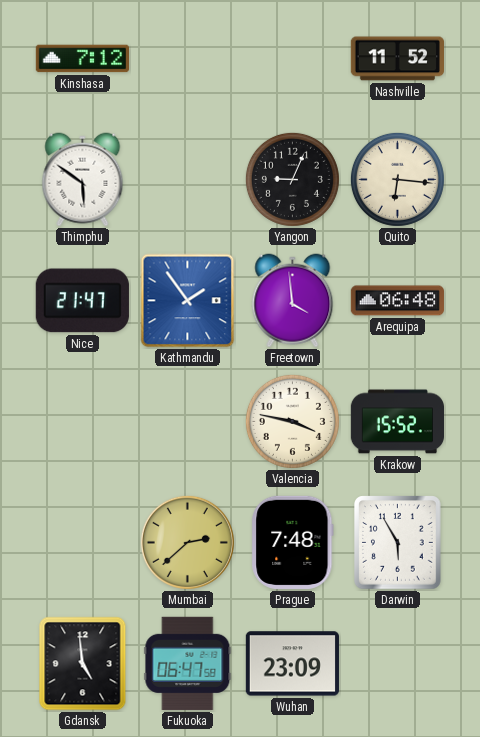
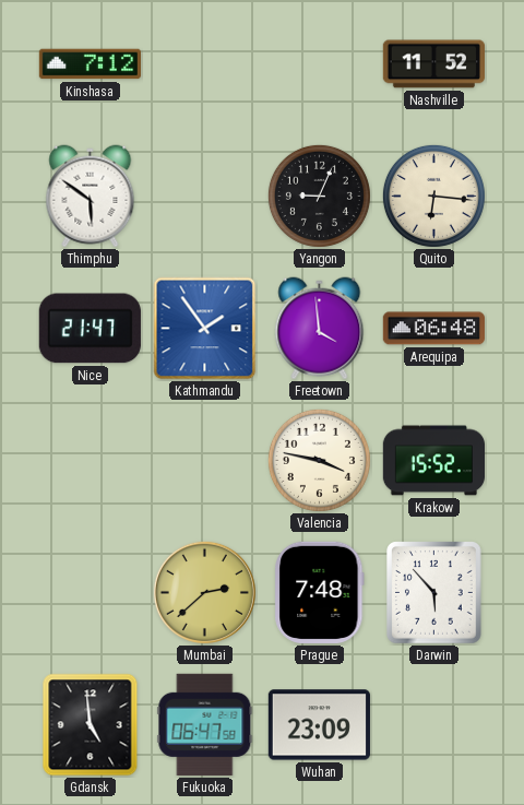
Darwin: 5:55 -> 5:53 (434, 593)
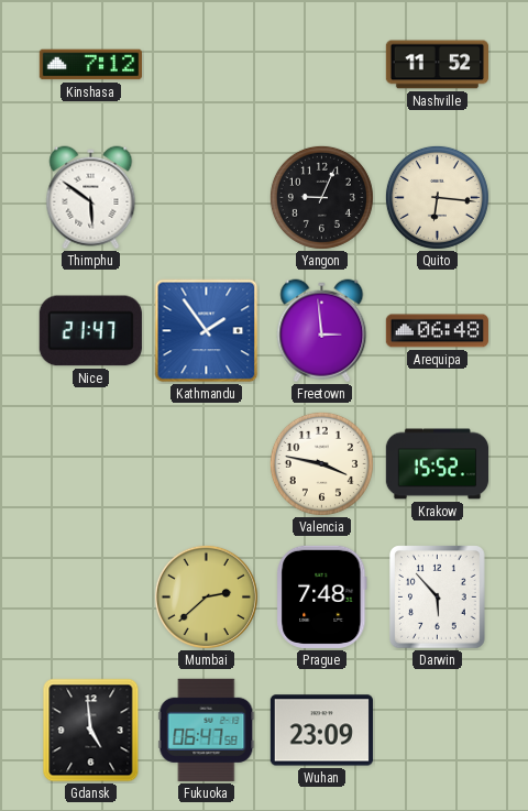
Freetown: 3:59 -> 2:59 (322, 331)
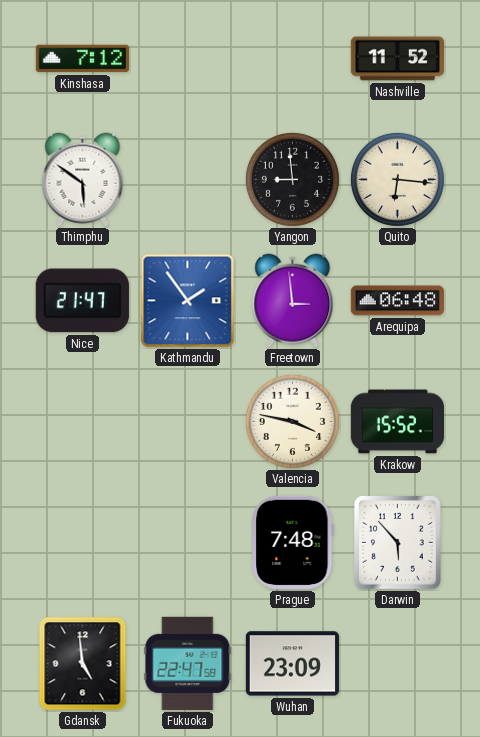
Yangon: 9:04 -> 8:59 (292, 179)
Mumbai: 2:38 -> none (206, 596)
Fukuoka: 06:47 -> 22:47 (188, 663)
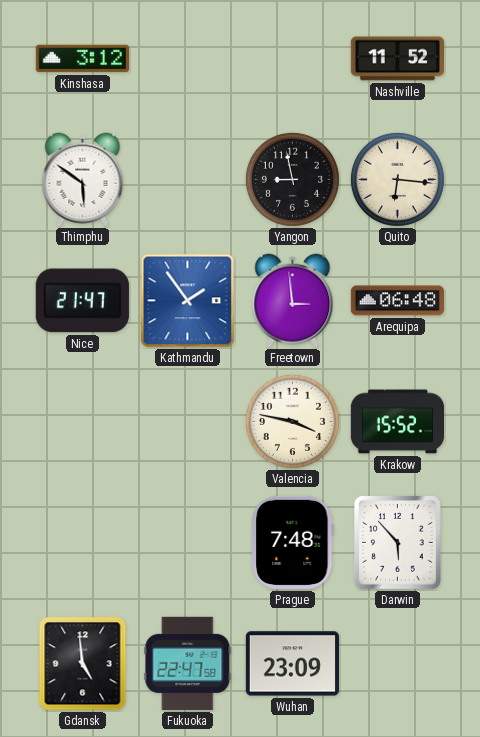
Kinshasa: 7:12 -> 3:12 (82, 59)
Yangon: 8:59 -> 8:58 (292, 179)
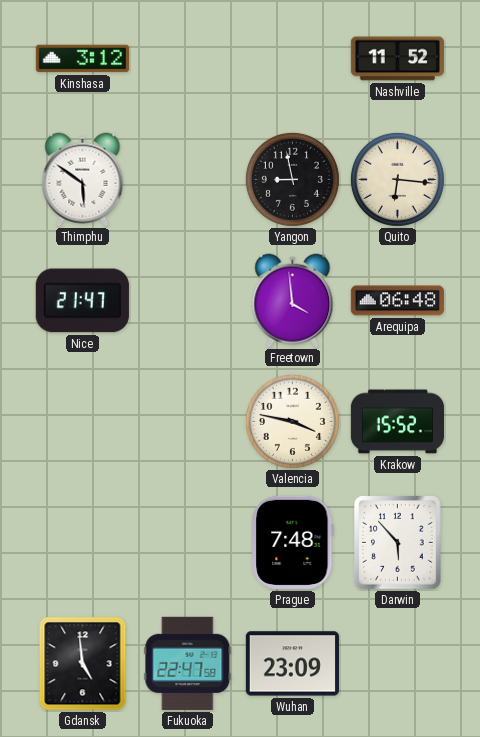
Kathmandu: 1:54 -> none (188, 301)
Freetown: 2:59 -> 3:59 (293, 301)
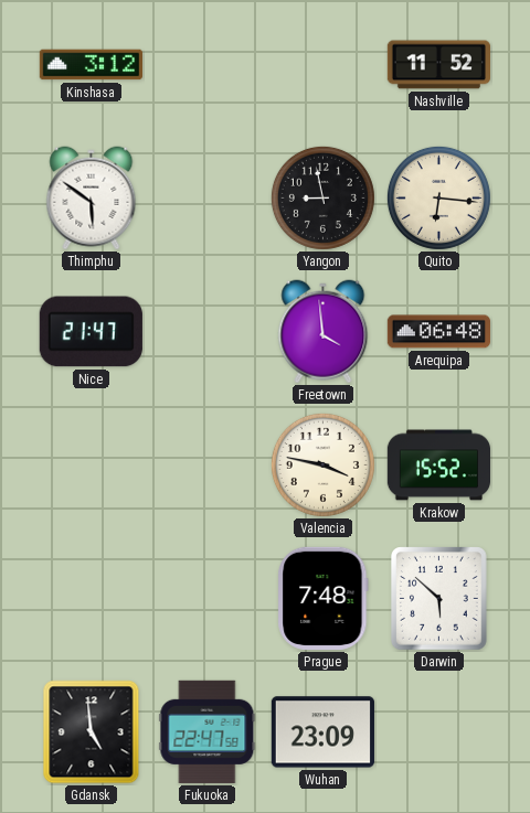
Darwin: 5:53 -> 5:52 (439, 599)
